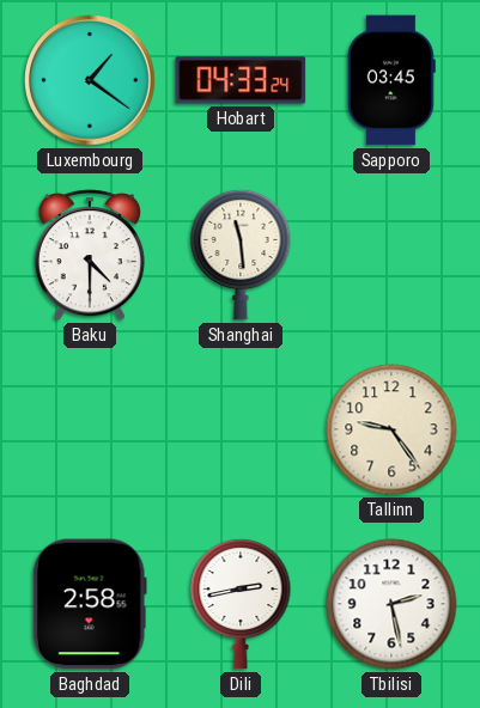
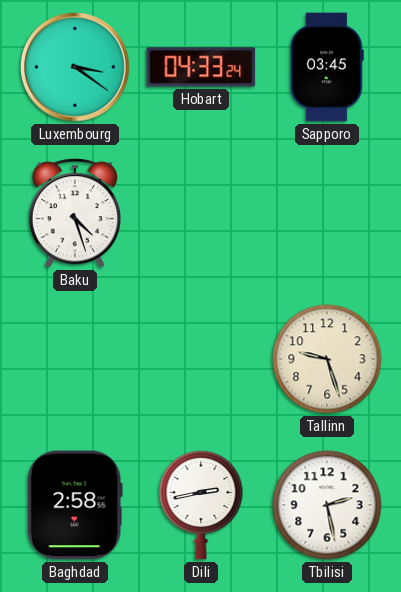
Luxembourg: 1:21 -> 3:21 (75, 67)
Baku: 4:30 -> 4:27 (75, 213)
Shanghai: 11:29 -> none (241, 255)
Tallinn: 9:24 -> 9:27 (327, 359)
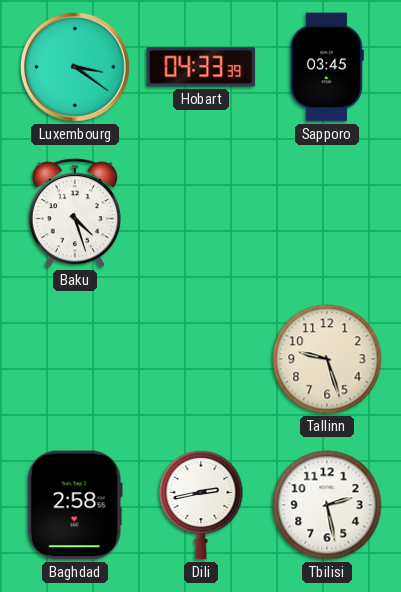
Hobart: 04:33:24 -> 04:33:39 (201, 67)
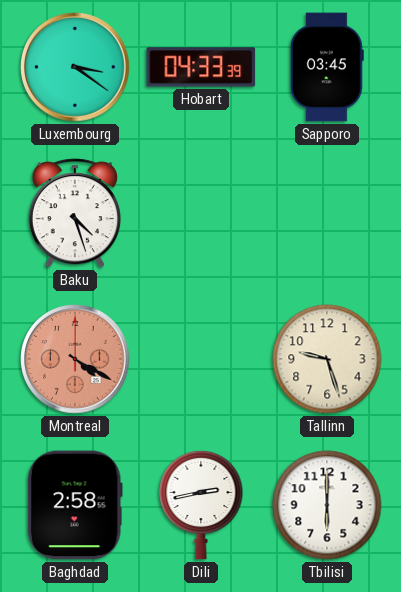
Montreal: none -> 4:20 (75, 359)
Tbilisi: 2:28 -> 6:00 (327, 505)
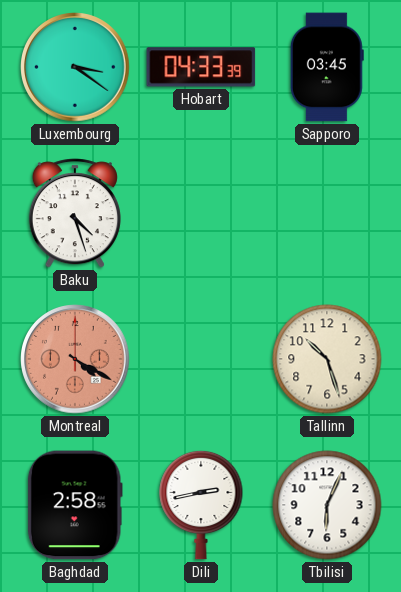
Tallinn: 9:27 -> 10:27 (327, 359)
Tbilisi: 6:00 -> 6:04 (327, 505)
